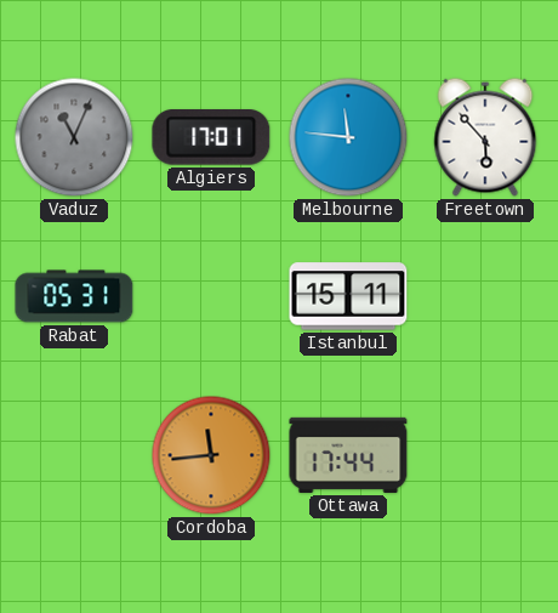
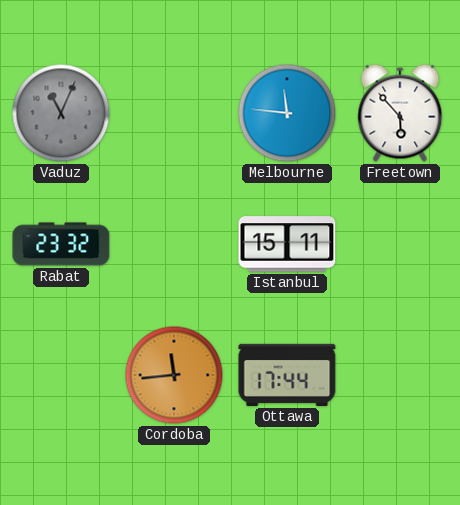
Algiers: 17:01 -> none (211, 138)
Rabat: 05:31 -> 23:32 (61, 244)
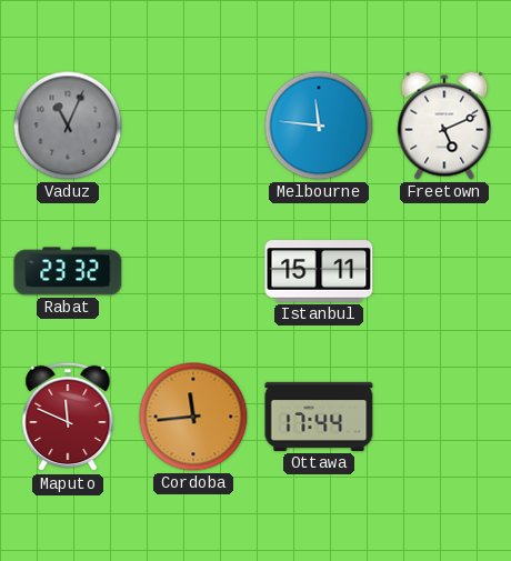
Freetown: 5:53 -> 5:11 (444, 126)
Maputo: none -> 11:49 (68, 417)
